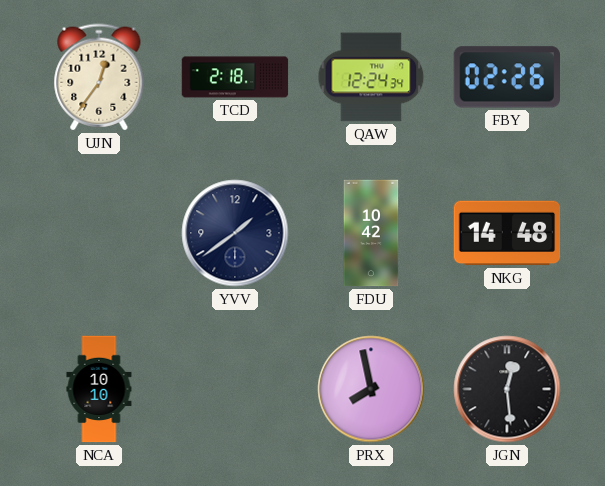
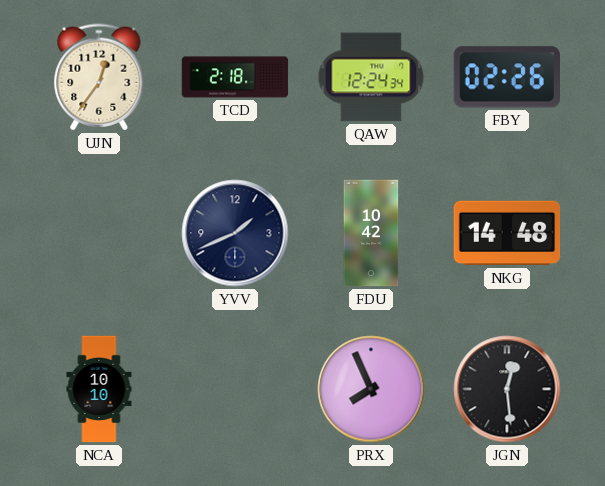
YVV: 1:39 -> 1:41 (235, 233)
PRX: 7:58 -> 7:56 (371, 389)
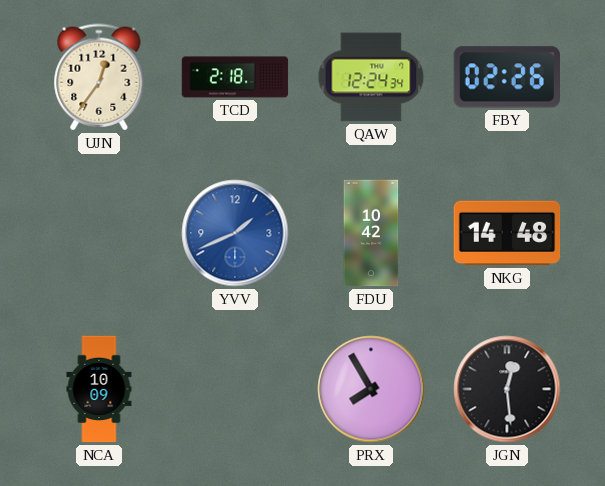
YVV dial: navy -> blue (235, 233)
NCA: 10:10 -> 10:09 (99, 389)
PRX: 7:56 -> 7:55 (371, 389)
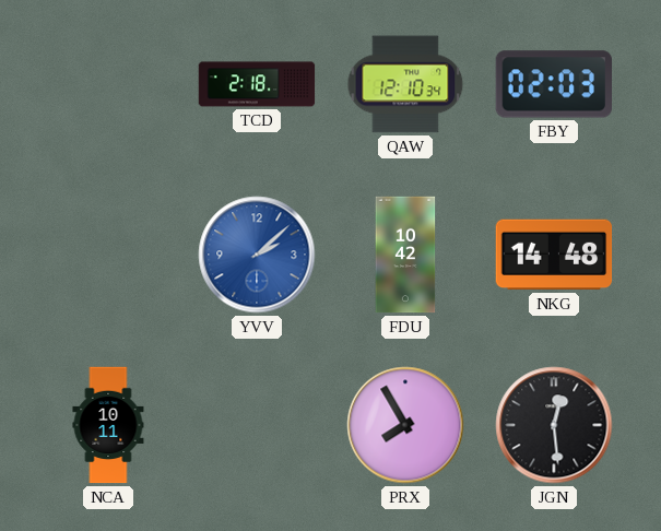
UJN: 12:36 -> none (99, 77)
QAW: 12:24 -> 12:10 (405, 84)
FBY: 02:26 -> 02:03 (553, 84)
YVV: 1:41 -> 2:08 (257, 255)
NCA: 10:09 -> 10:11 (108, 425)
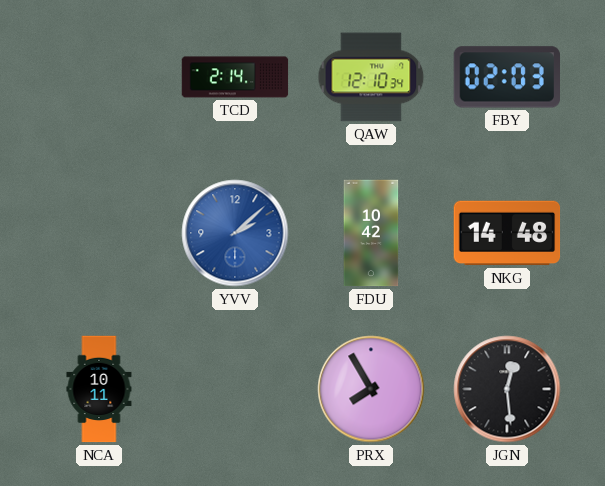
TCD: 2:18 -> 2:14 (235, 77)
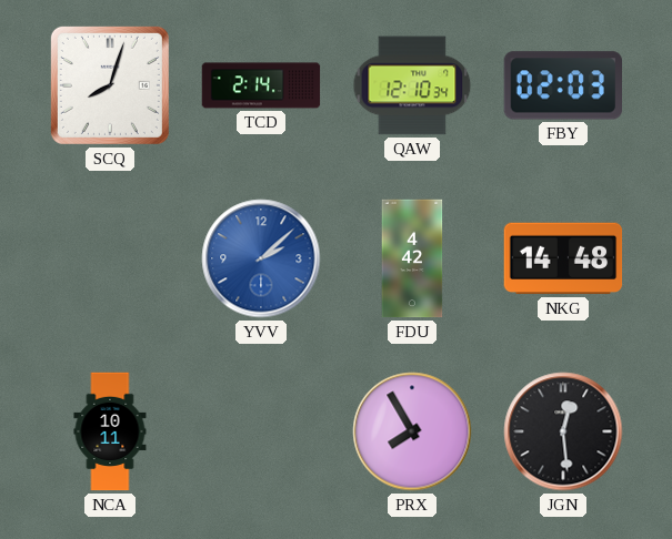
SCQ: none -> 8:03 (110, 85)
FDU: 10:42 -> 4:42 (412, 258)
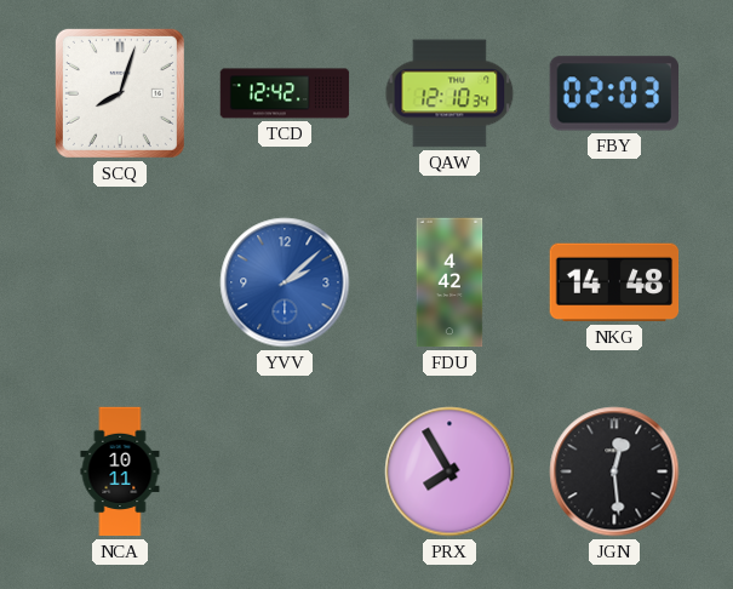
TCD: 2:14 -> 12:42 (285, 93)
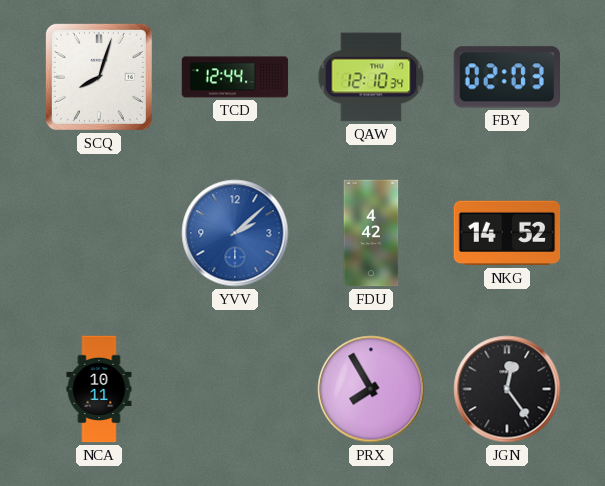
TCD: 12:42 -> 12:44 (235, 77)
NKG: 14:48 -> 14:52 (507, 233)
JGN: 12:29 -> 12:24 (507, 389)
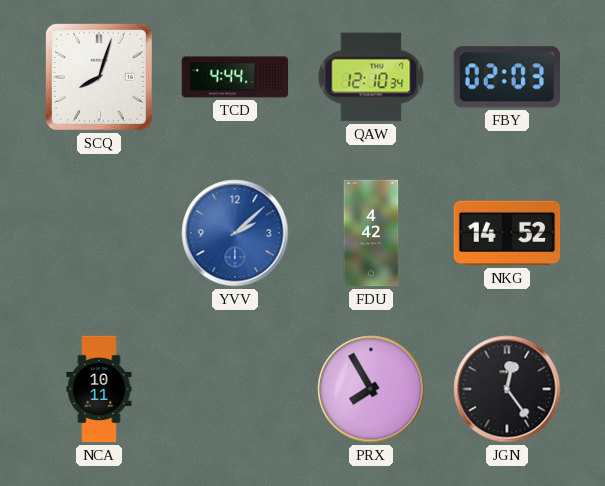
TCD: 12:44 -> 4:44 (235, 77)
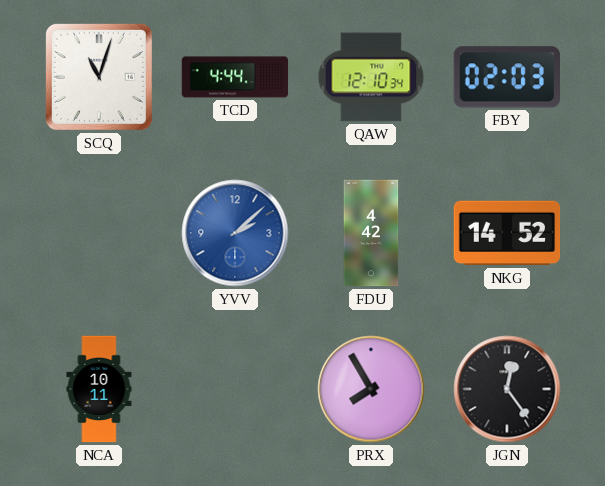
SCQ: 8:03 -> 11:03 (99, 77)
